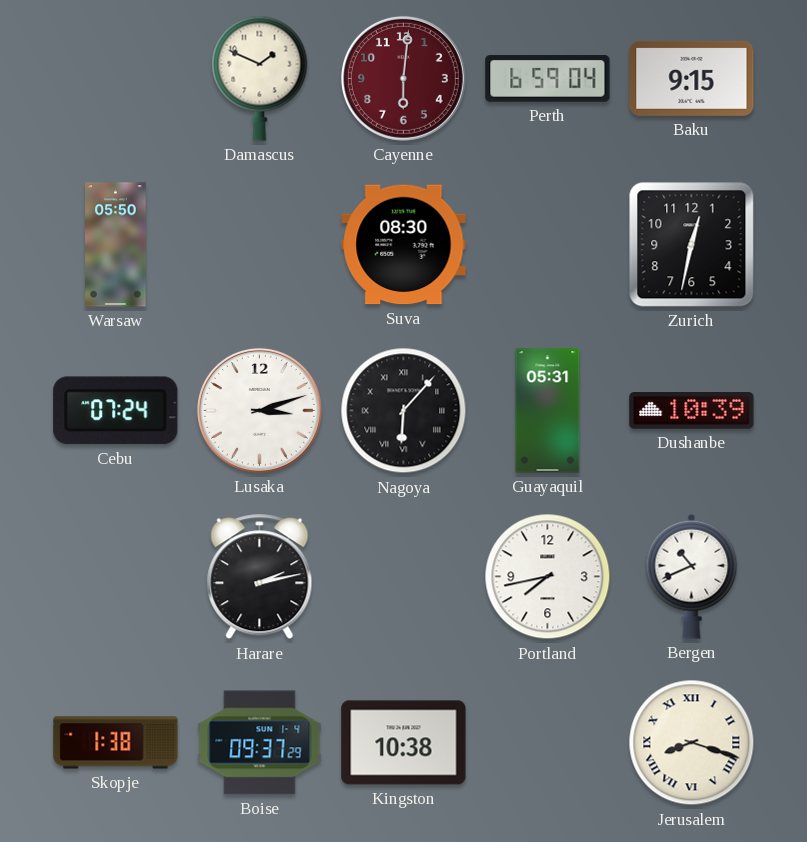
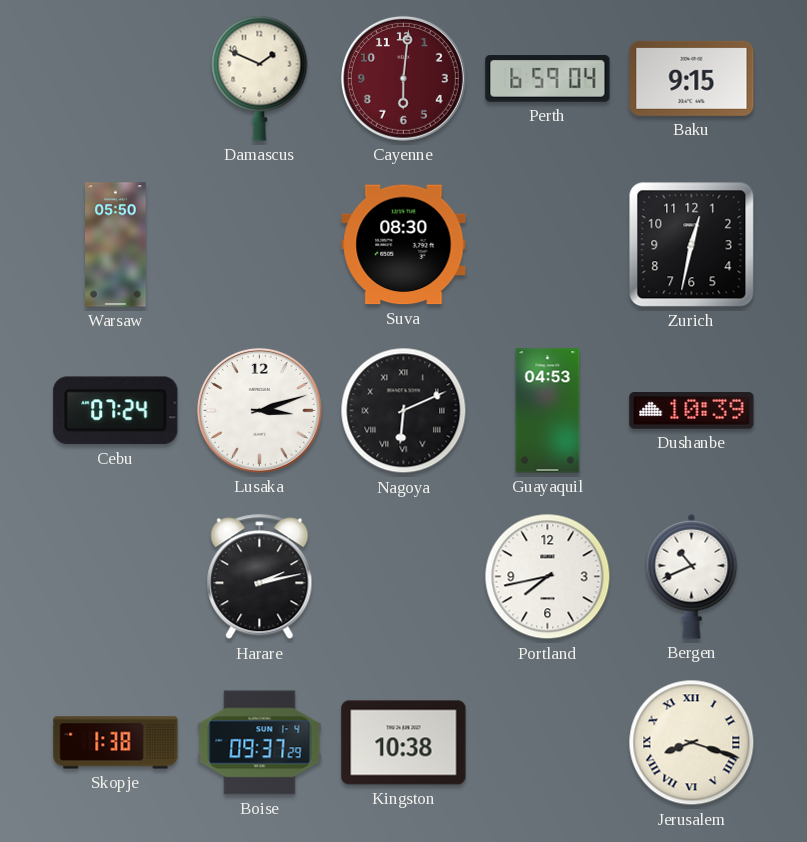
Nagoya: 6:07 -> 6:11 (404, 411)
Guayaquil: 05:31 -> 04:53 (548, 411)
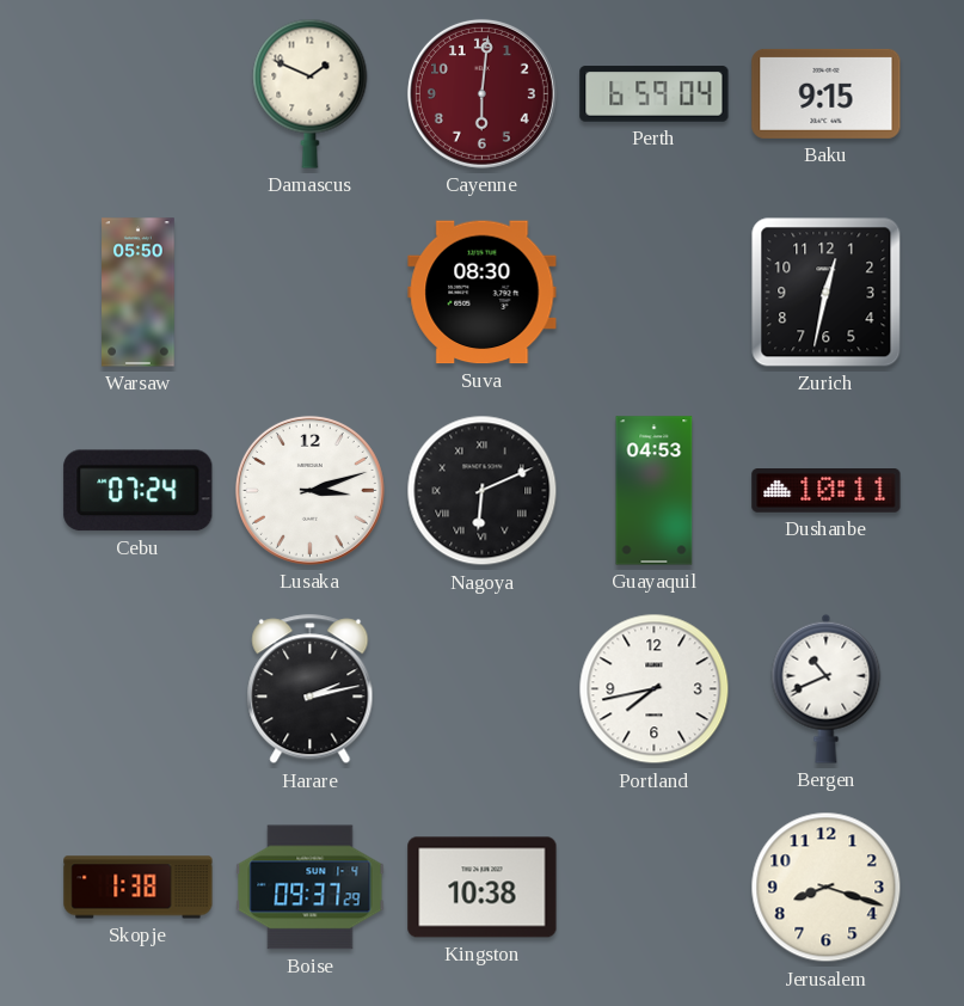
Dushanbe: 10:39 -> 10:11 (827, 491)
Jerusalem numerals: Roman -> Arabic (827, 888)
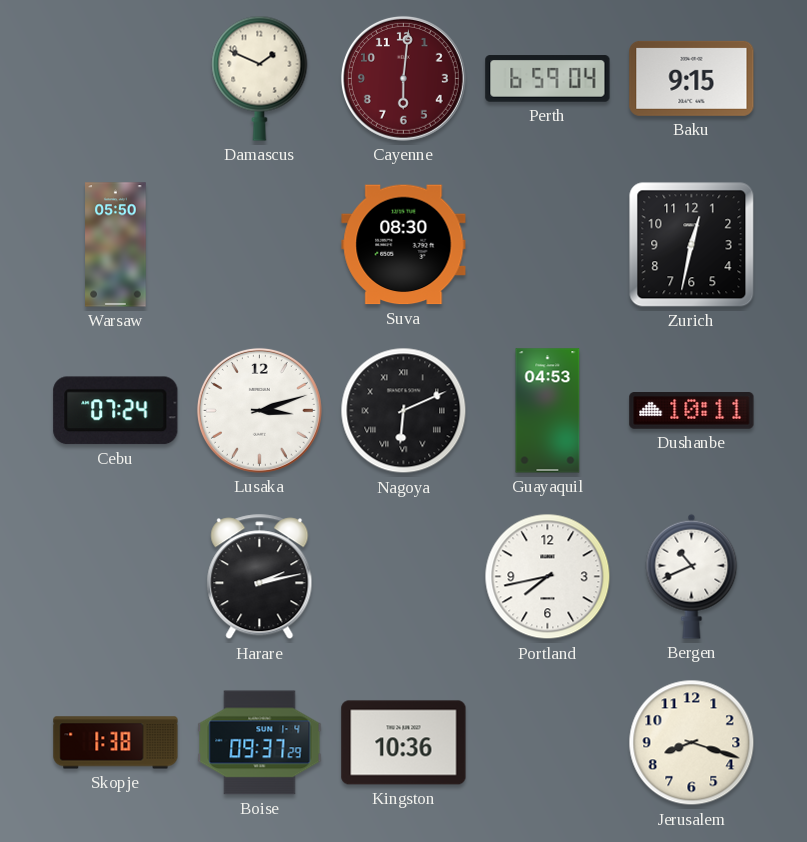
Kingston: 10:38 -> 10:36 (404, 743)
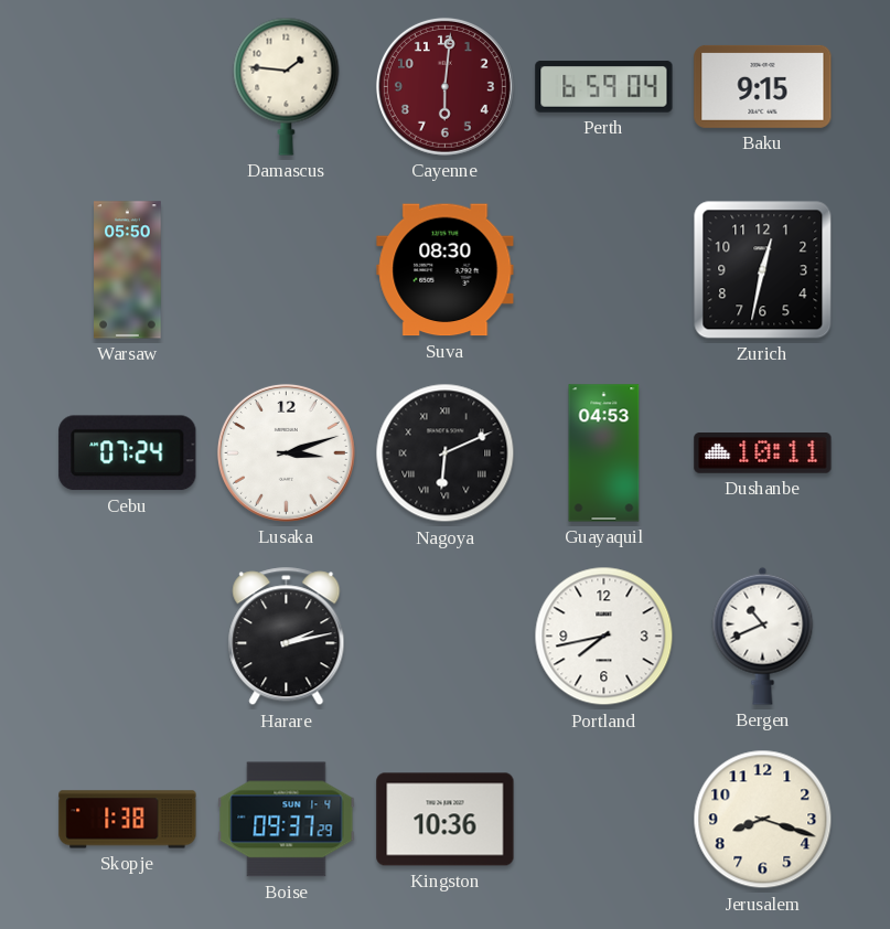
Damascus: 1:49 -> 1:46 (287, 86)
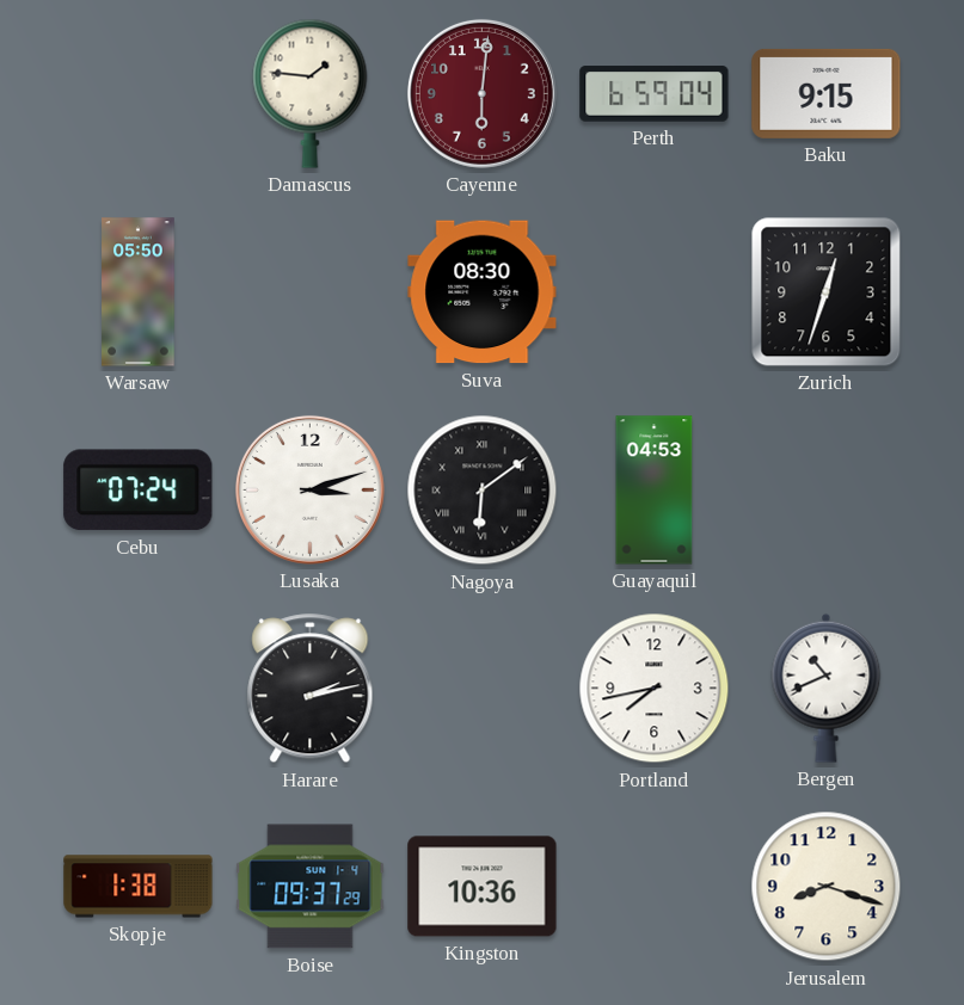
Zurich: 12:32 -> 12:33 (827, 292)
Nagoya: 6:11 -> 6:09 (483, 491)
Dushanbe: 10:11 -> none (763, 453)
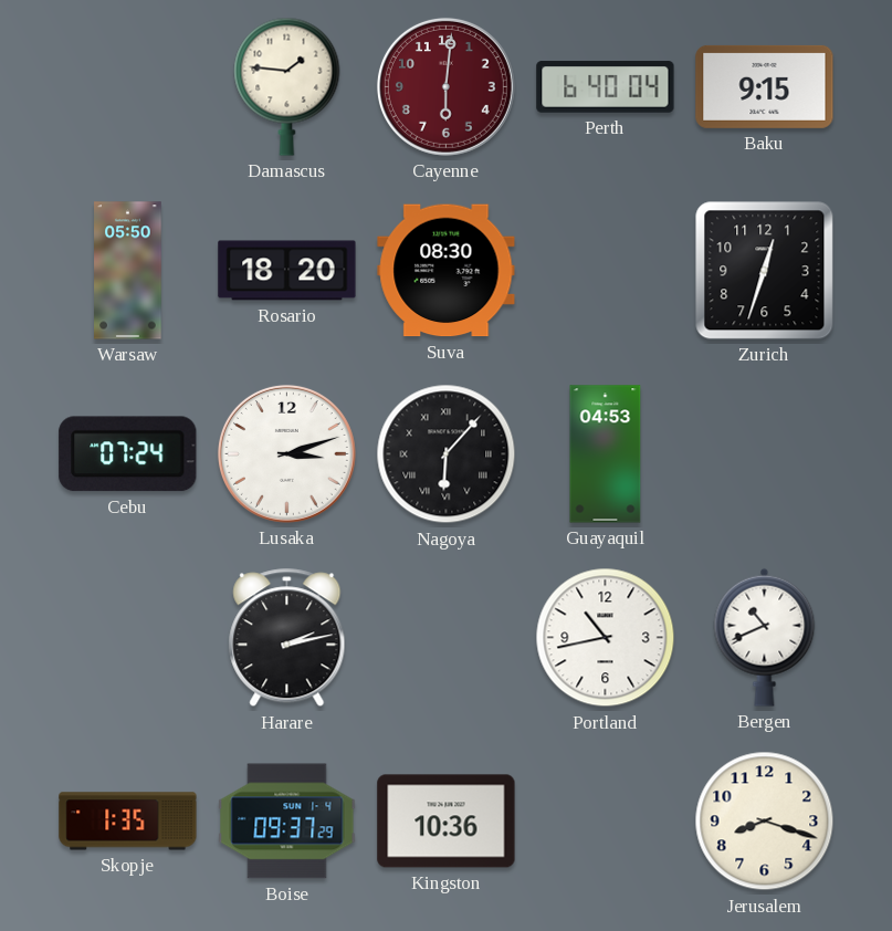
Perth: 6:59 -> 6:40 (606, 87)
Rosario: none -> 18:20 (287, 271)
Nagoya: 6:09 -> 6:07 (447, 454)
Portland: 7:43 -> 10:43 (606, 638)
Skopje: 1:38 -> 1:35 (128, 822)
